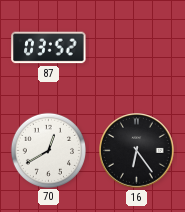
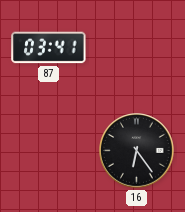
87: 03:52 -> 03:41 (49, 48)
70: 12:40 -> none (48, 150)
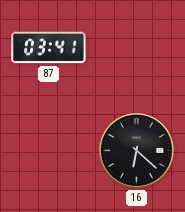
16: 6:24 -> 6:22 (137, 151)
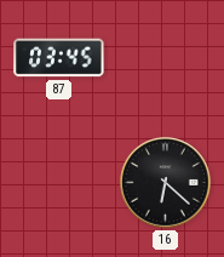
87: 03:41 -> 03:45 (59, 58)
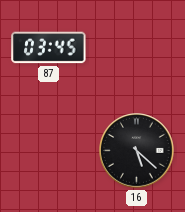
16: 6:22 -> 5:22 (137, 151)
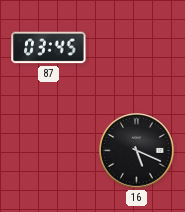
16: 5:22 -> 5:19 (137, 151)
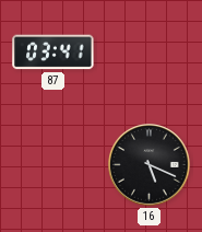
87: 03:45 -> 03:41 (54, 53)
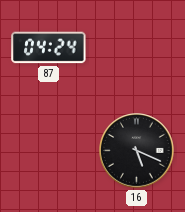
87: 03:41 -> 04:24 (49, 48)
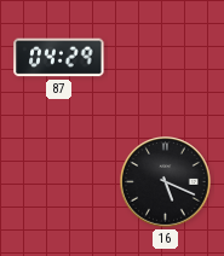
87: 04:24 -> 04:29 (59, 58)
